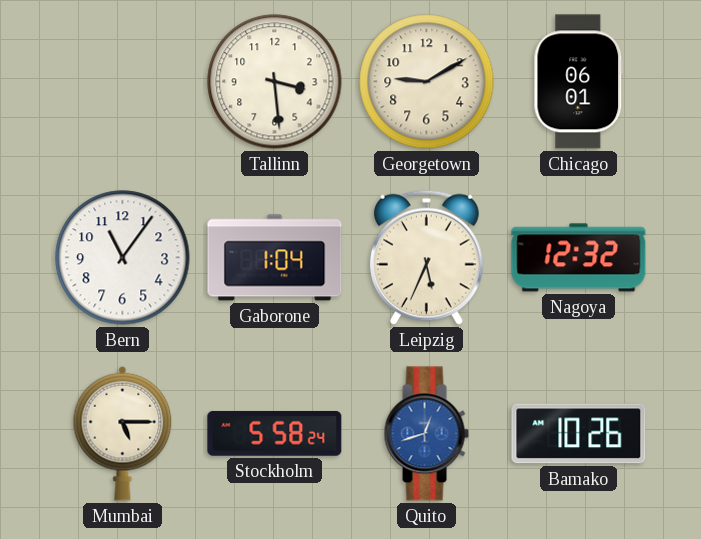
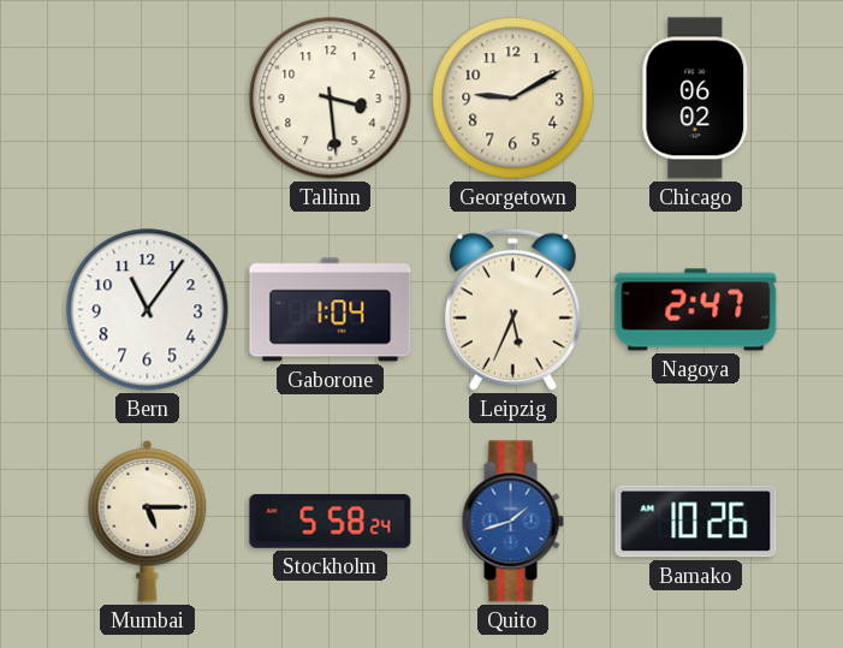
Chicago: 06:01 -> 06:02 (696, 99)
Nagoya: 12:32 -> 2:47 (696, 310)
Quito: 12:42 -> 1:42 (512, 522)
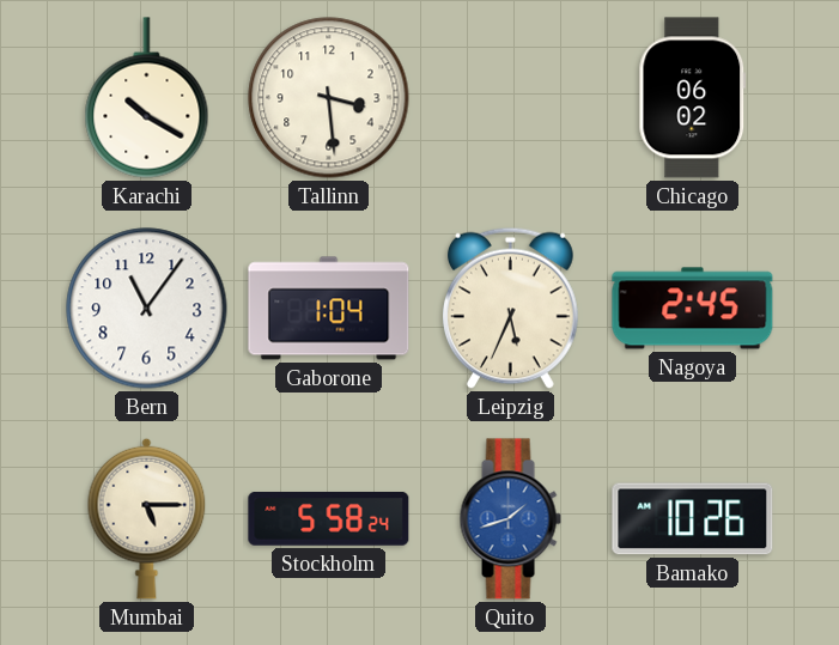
Karachi: none -> 10:20 (147, 98)
Georgetown: 9:10 -> none (513, 99)
Nagoya: 2:47 -> 2:45 (693, 309)
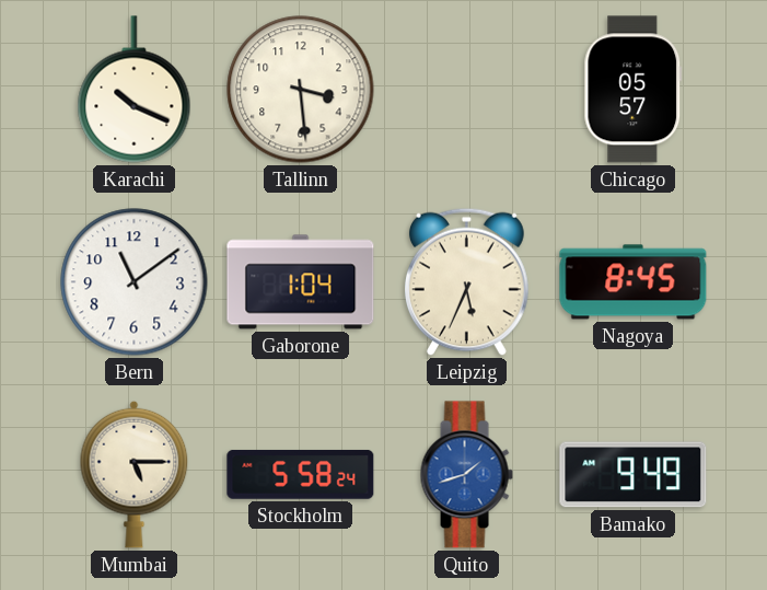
Karachi: 10:20 -> 10:19 (135, 90)
Chicago: 06:02 -> 05:57 (634, 90)
Bern: 11:06 -> 11:09 (135, 282)
Nagoya: 2:45 -> 8:45 (634, 282)
Bamako: 10:26 -> 9:49 (634, 475)
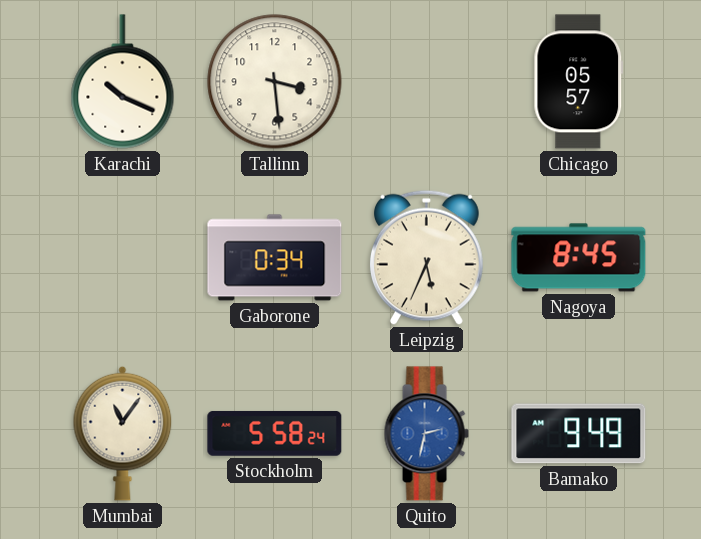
Bern: 11:09 -> none (135, 282)
Gaborone: 1:04 -> 0:34 (275, 258)
Mumbai: 5:15 -> 11:06 (123, 433)
Quito: 1:42 -> 2:32 (426, 434)
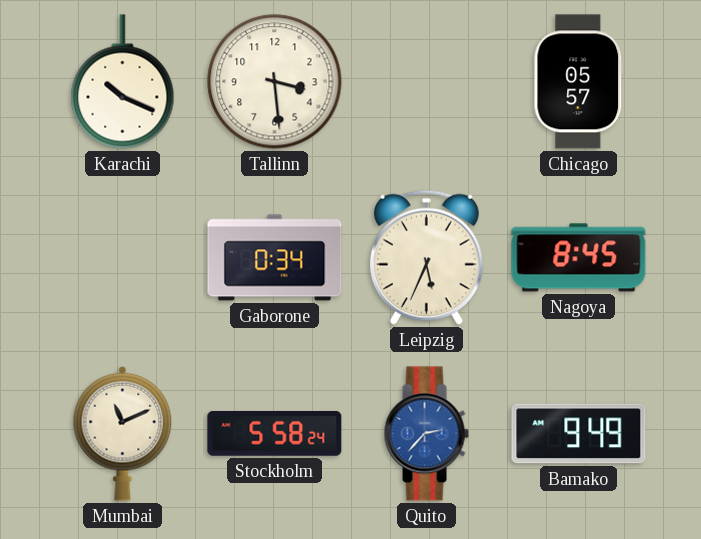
Mumbai: 11:06 -> 11:11 (123, 433)
Quito: 2:32 -> 2:37 (426, 434)
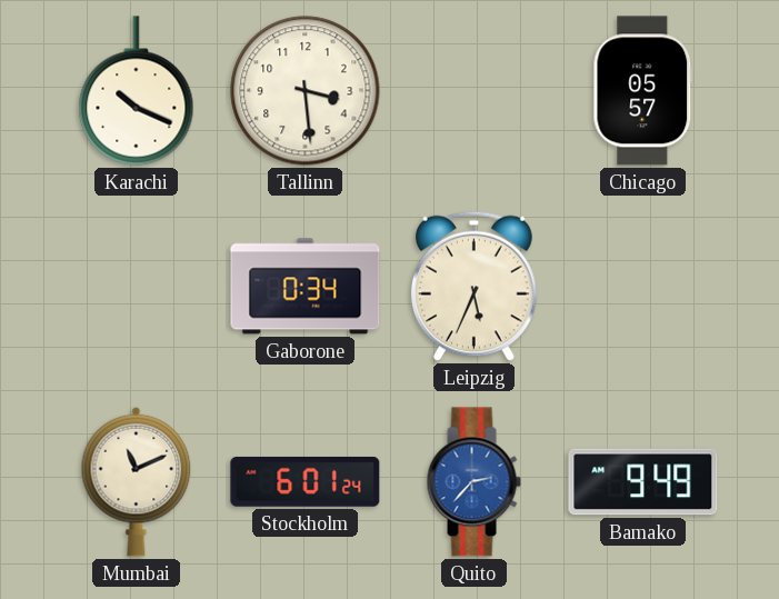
Nagoya: 8:45 -> none (579, 258)
Stockholm: 5:58 -> 6:01 (306, 481)
